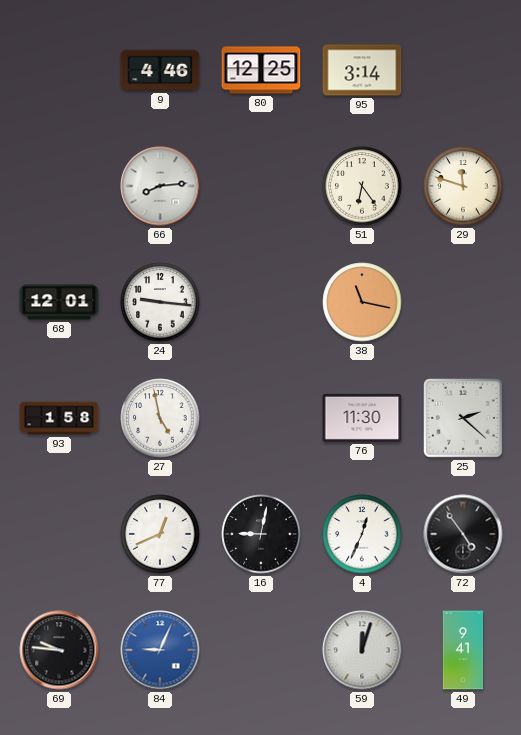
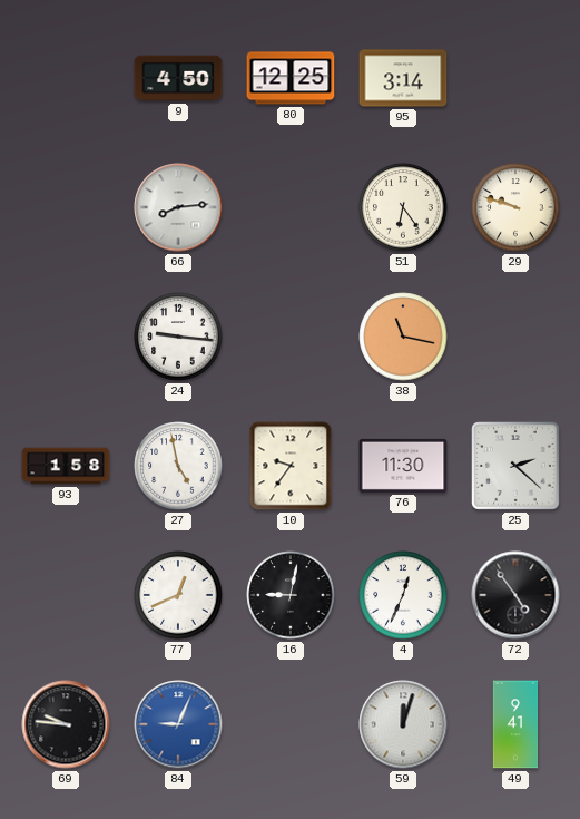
9: 4:46 -> 4:50 (178, 78)
29: 11:48 -> 9:48 (515, 207)
68: 12:01 -> none (59, 302)
10: none -> 9:36 (291, 466)
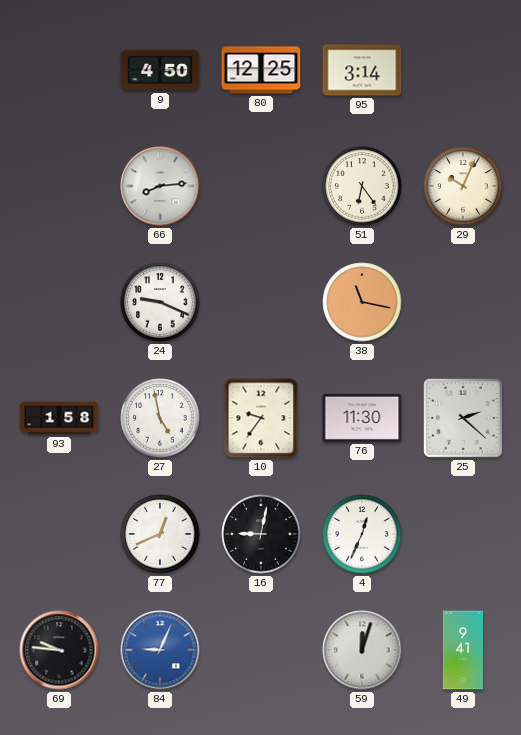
29: 9:48 -> 10:04 (463, 186)
24: 9:16 -> 9:19 (160, 302)
72: 4:54 -> none (515, 595)
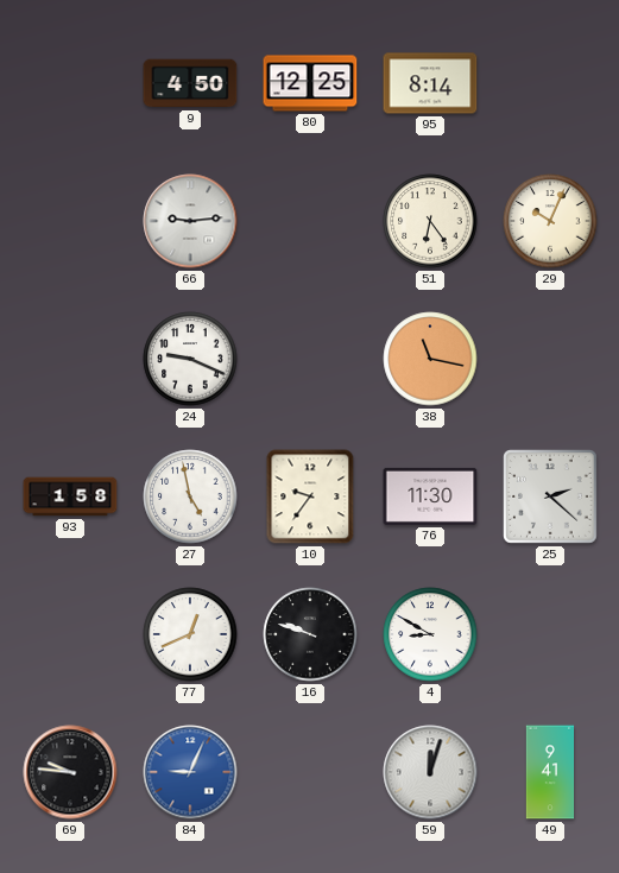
95: 3:14 -> 8:14 (430, 83)
66: 8:14 -> 9:14 (190, 221)
16: 9:02 -> 9:48 (310, 634)
4: 12:34 -> 8:50 (430, 634)
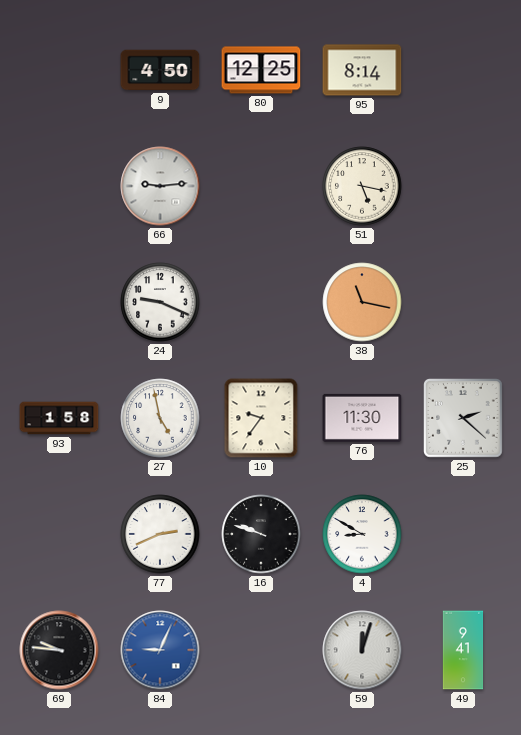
51: 6:24 -> 5:17 (362, 186)
29: 10:04 -> none (550, 221)
77: 12:41 -> 2:41 (160, 534)
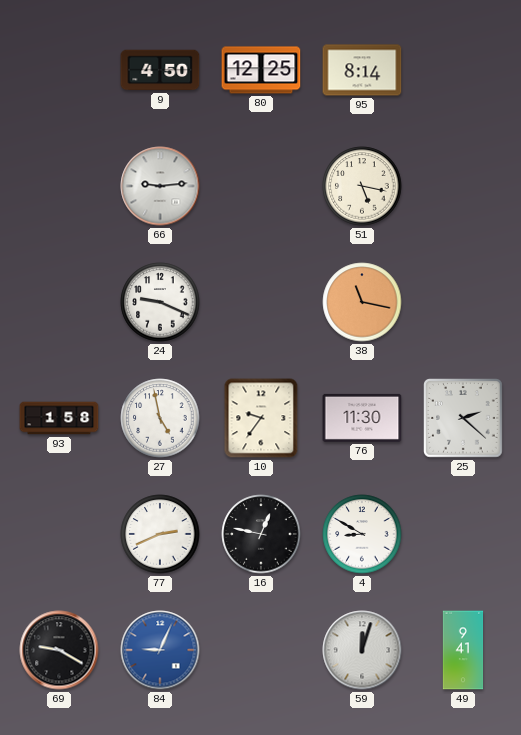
16: 9:48 -> 12:47 (261, 534)
69: 9:46 -> 9:20 (59, 650)
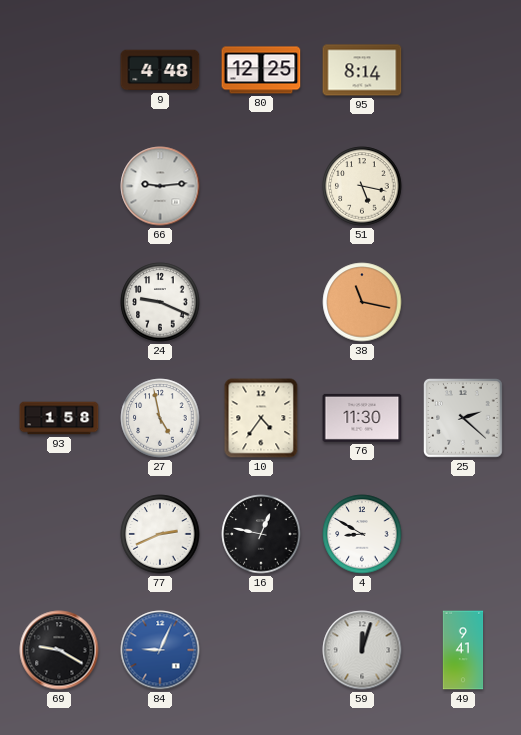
9: 4:50 -> 4:48 (160, 70)
10: 9:36 -> 4:36 (261, 418)
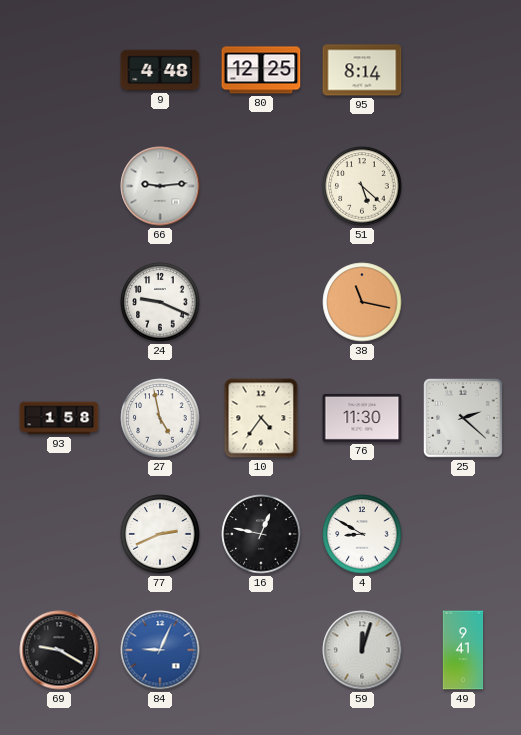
51: 5:17 -> 5:22 (362, 186)
